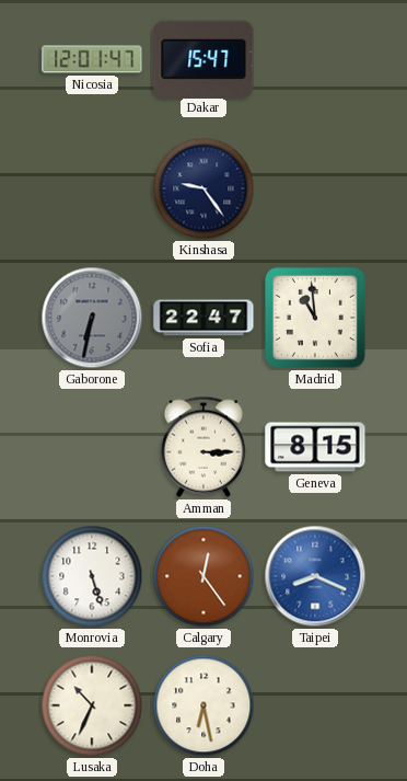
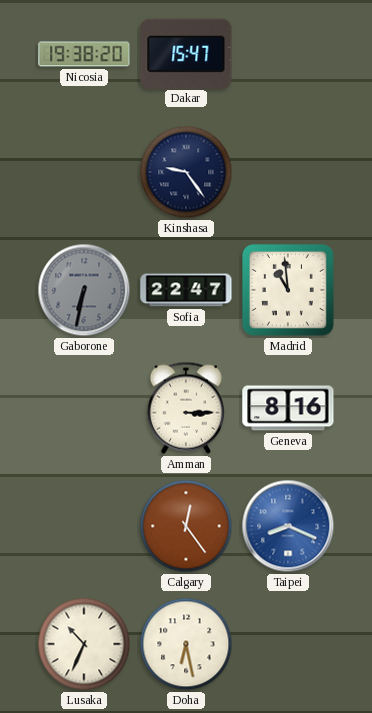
Nicosia: 12:01 -> 19:38 (84, 54)
Geneva: 8:15 -> 8:16 (288, 408)
Monrovia: 5:27 -> none (92, 576)
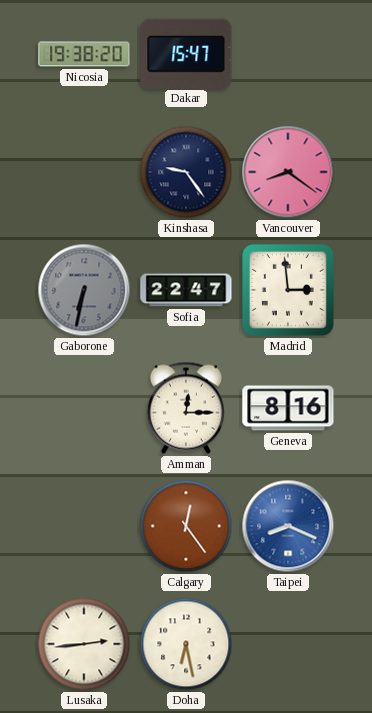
Vancouver: none -> 8:21 (288, 172)
Madrid: 10:59 -> 2:59 (288, 290)
Amman: 3:15 -> 12:15 (186, 408)
Lusaka: 10:34 -> 2:44 (84, 644)
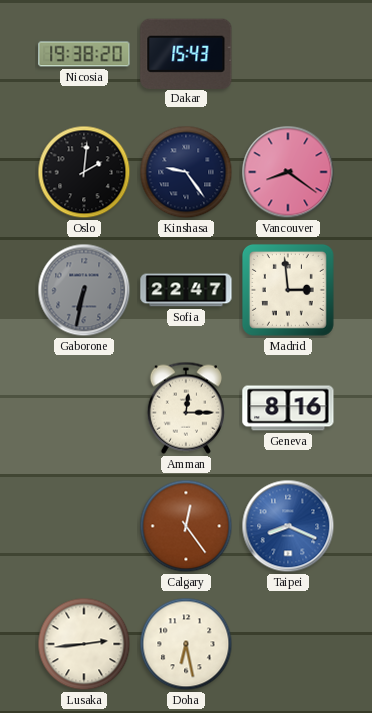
Dakar: 15:47 -> 15:43 (186, 53)
Oslo: none -> 2:01 (84, 172)
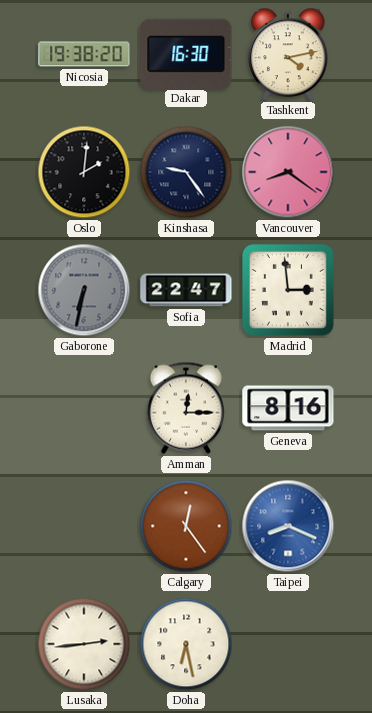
Dakar: 15:43 -> 16:30 (186, 53)
Tashkent: none -> 4:13 (288, 54)
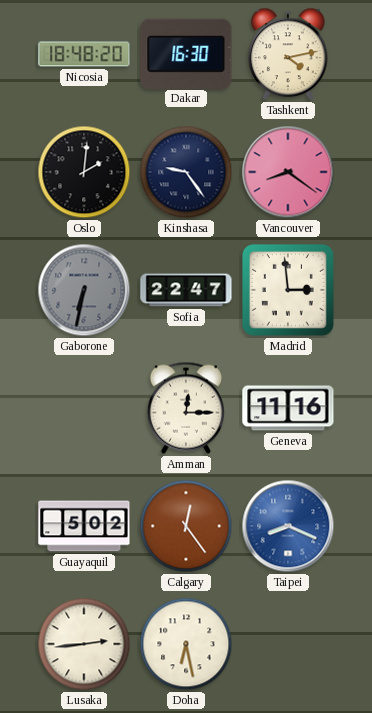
Nicosia: 19:38 -> 18:48 (84, 54)
Geneva: 8:16 -> 11:16 (288, 408)
Guayaquil: none -> 5:02 (84, 526)
